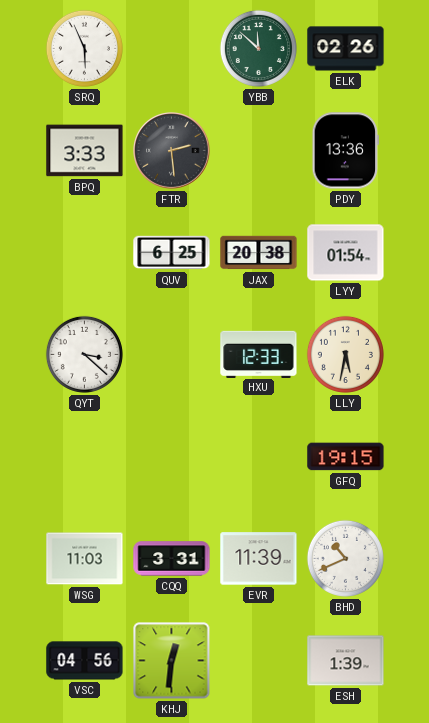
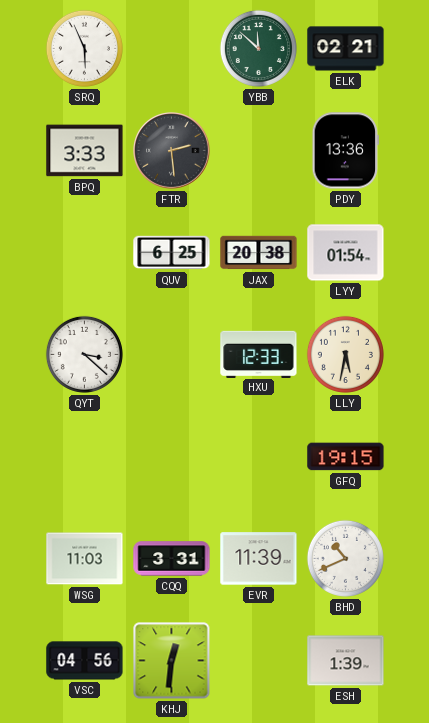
ELK: 02:26 -> 02:21 (346, 49)
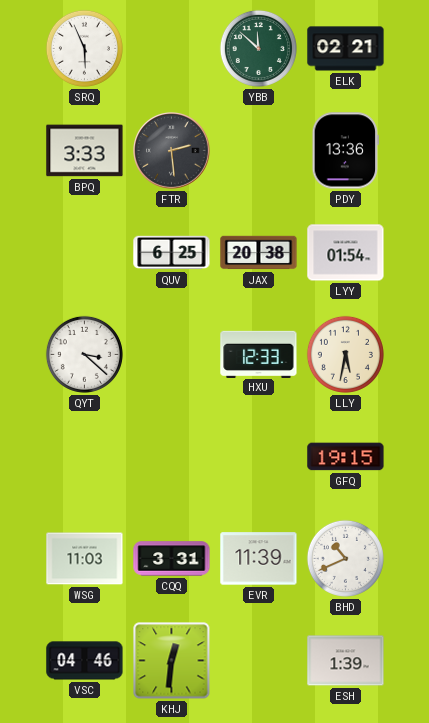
VSC: 04:56 -> 04:46 (85, 661)
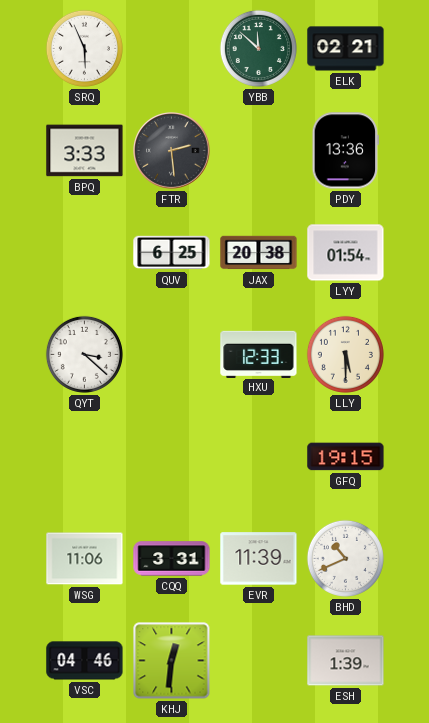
LLY: 5:32 -> 5:30 (345, 354)
WSG: 11:03 -> 11:06 (85, 559)
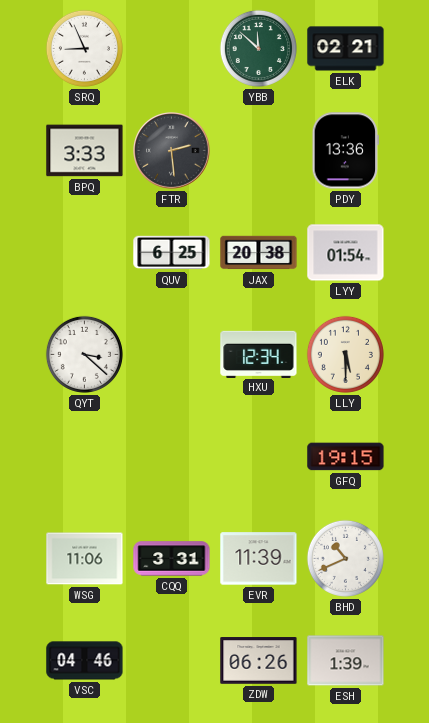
SRQ: 5:56 -> 8:56 (84, 48)
HXU: 12:33 -> 12:34 (259, 354)
KHJ: 12:31 -> none (172, 661)
ZDW: none -> 06:26 (259, 661)
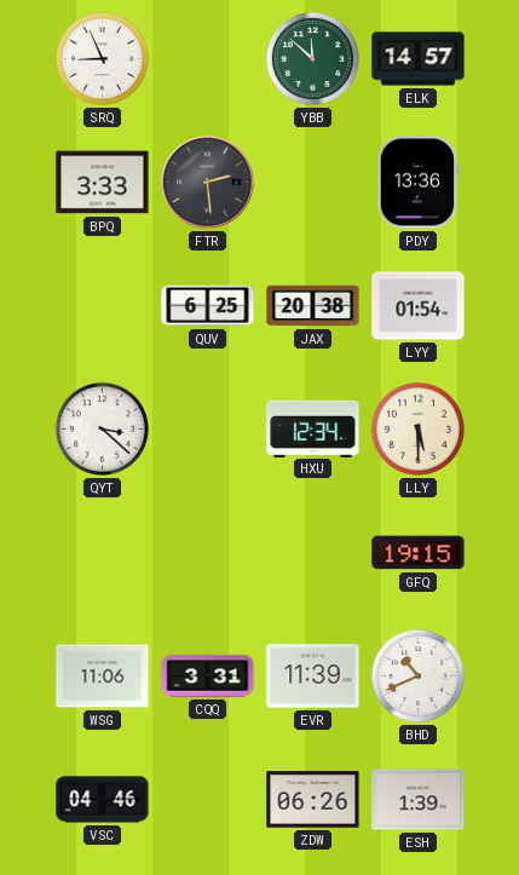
ELK: 02:21 -> 14:57 (419, 59)
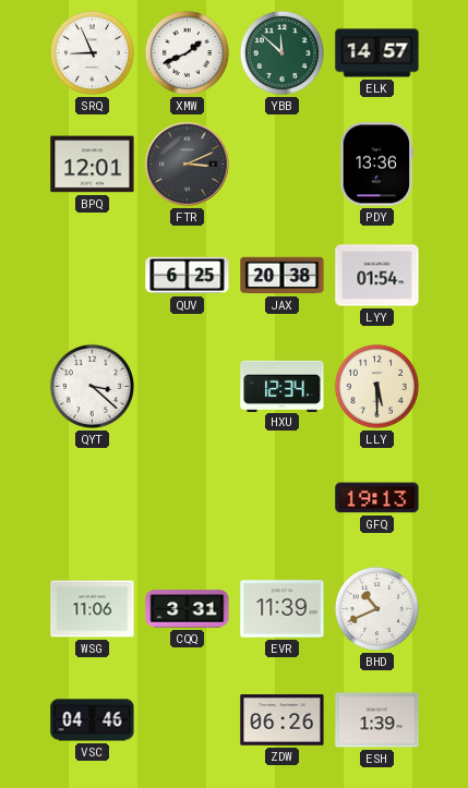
XMW: none -> 1:41 (187, 52)
BPQ: 3:33 -> 12:01 (93, 165)
FTR: 2:29 -> 3:11 (188, 165)
GFQ: 19:15 -> 19:13 (377, 498)
